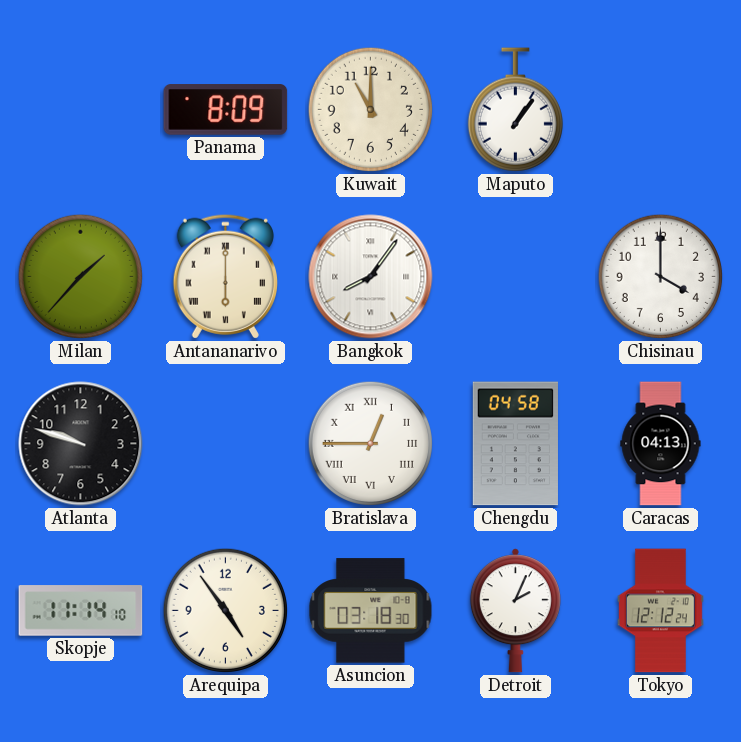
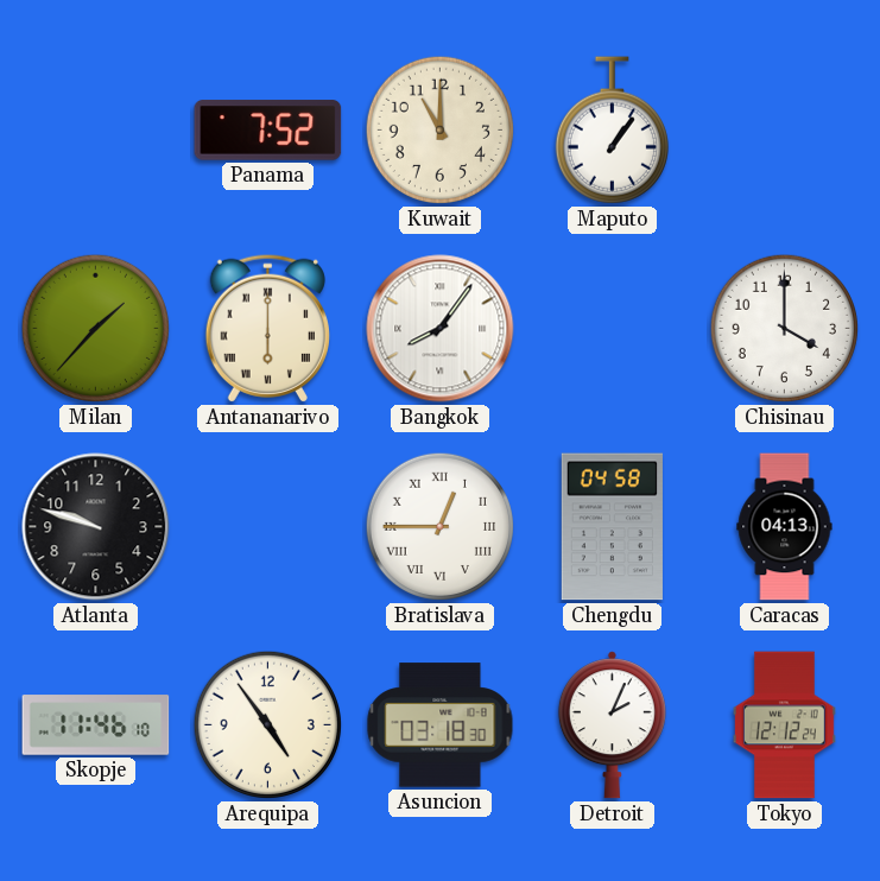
Panama: 8:09 -> 7:52 (268, 131)
Skopje: 11:14 -> 11:46 (96, 725)
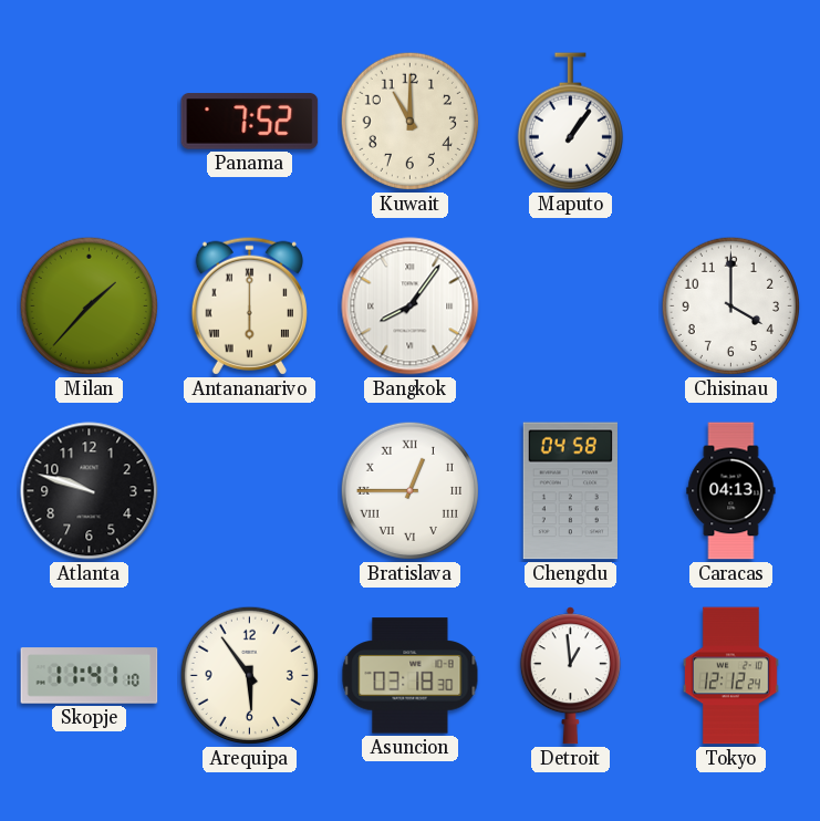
Skopje: 11:46 -> 11:41 (90, 676)
Arequipa: 4:54 -> 5:54 (249, 675)
Detroit: 2:04 -> 12:59 (570, 676)
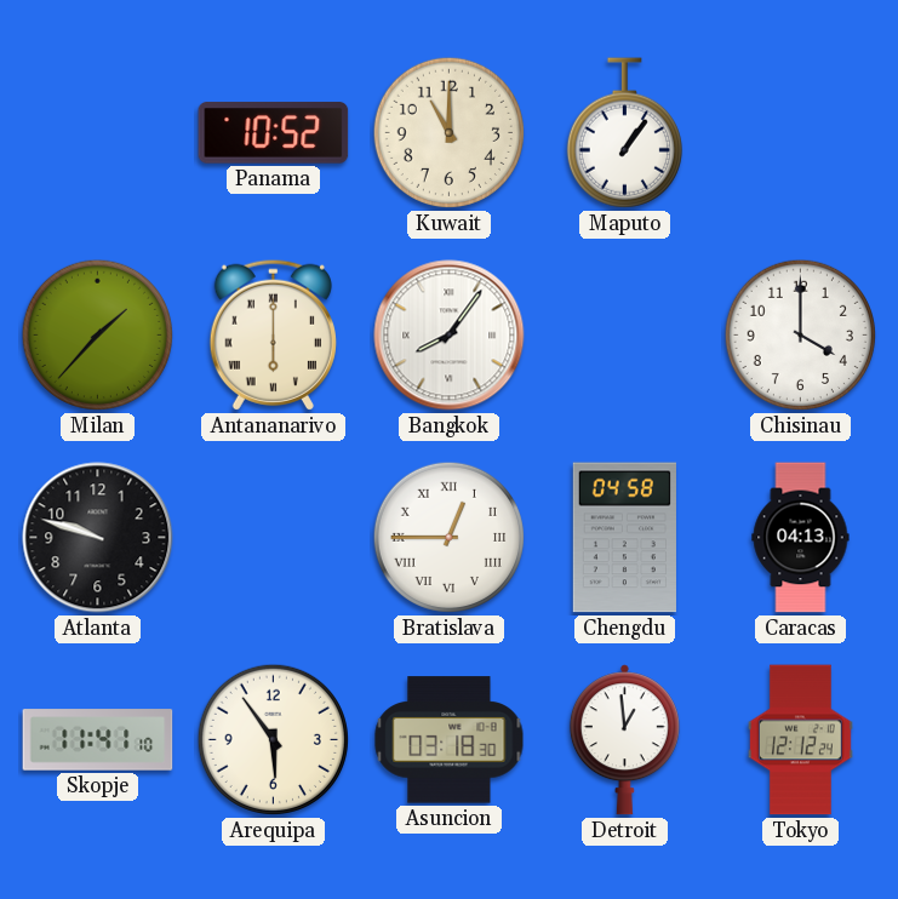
Panama: 7:52 -> 10:52 (274, 133)
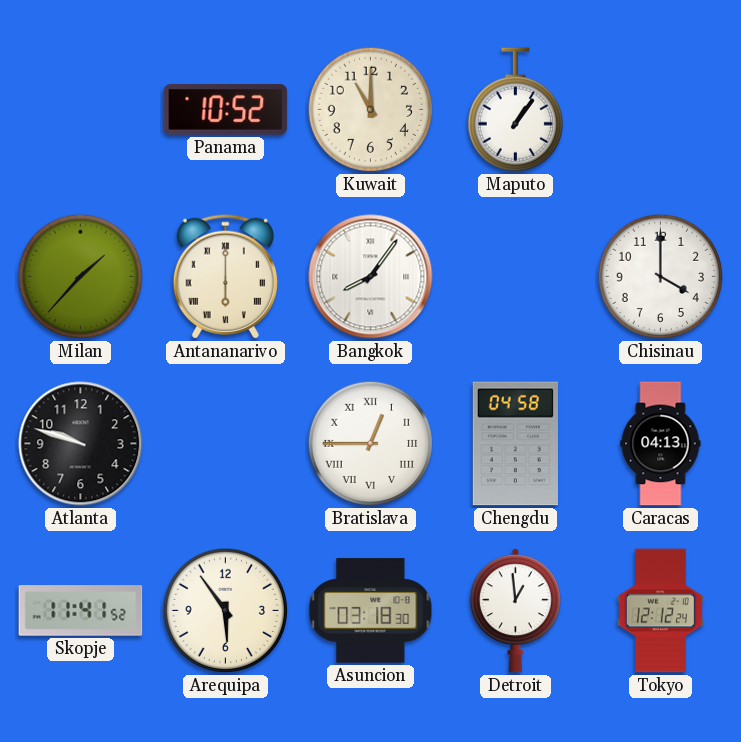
Skopje: 11:41:10 -> 11:41:52 (81, 611)
